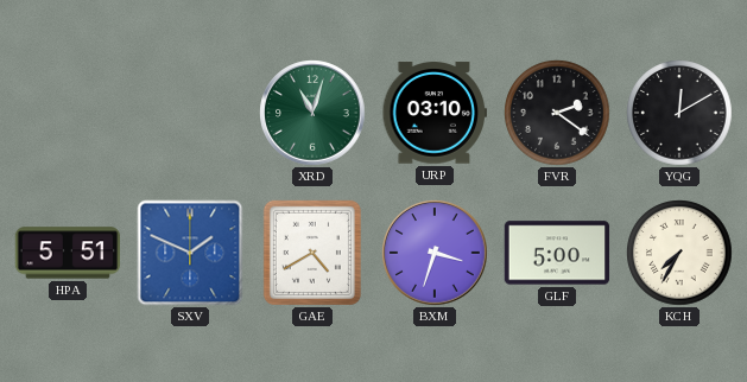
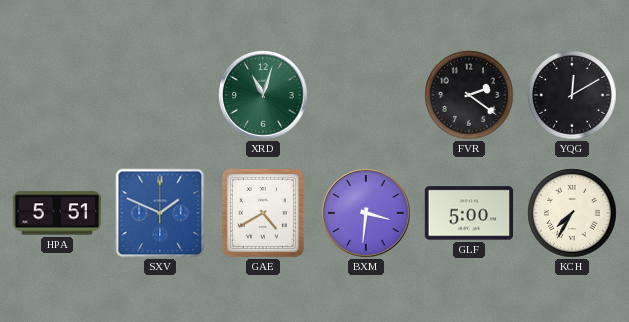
URP: 03:10 -> none (435, 113)
BXM: 3:33 -> 3:31 (366, 213)
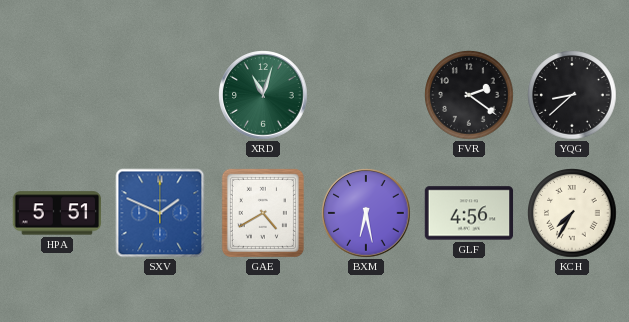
YQG: 12:10 -> 8:38 (572, 95)
BXM: 3:31 -> 6:28 (366, 213)
GLF: 5:00 -> 4:56 (469, 213)
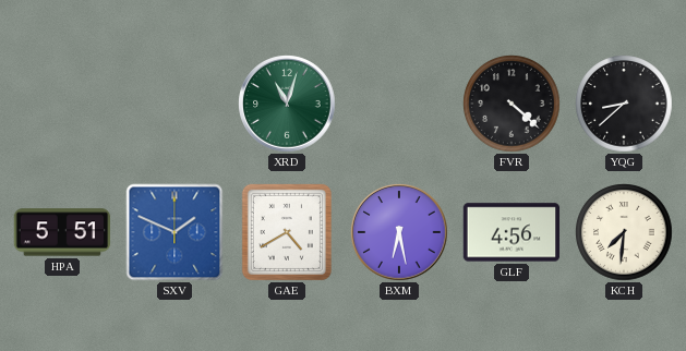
FVR: 2:21 -> 4:22 (512, 104)
KCH: 7:35 -> 7:31 (624, 232)
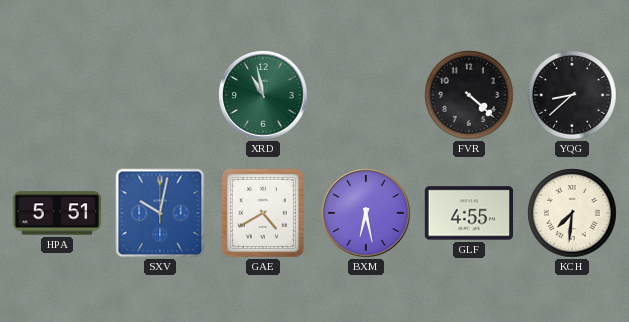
XRD: 11:03 -> 10:58 (263, 95)
SXV: 1:49 -> 10:02 (160, 213)
GLF: 4:56 -> 4:55 (469, 213)
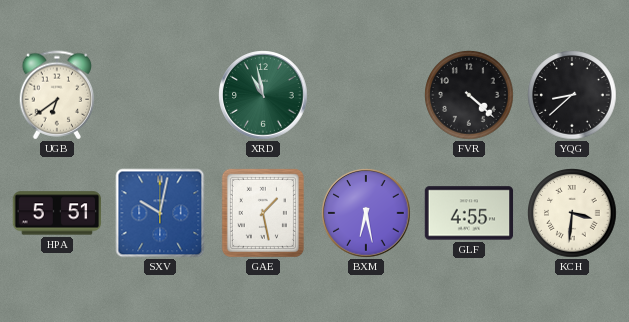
UGB: none -> 6:39 (57, 95)
GAE: 4:40 -> 1:28 (263, 213)
KCH: 7:31 -> 3:31 (572, 213)
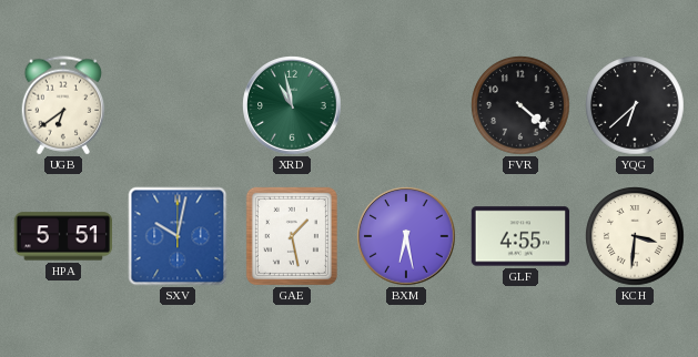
YQG: 8:38 -> 6:38 (635, 105)
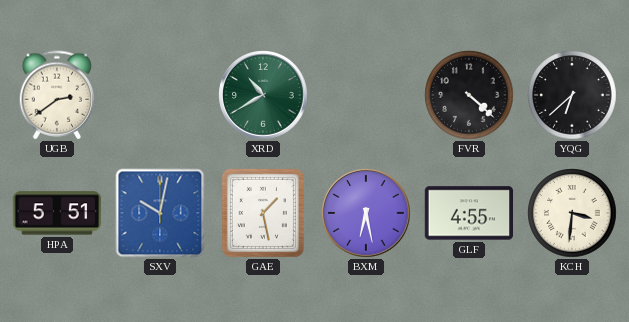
UGB: 6:39 -> 2:39 (57, 95)
XRD: 10:58 -> 10:40 (263, 95)
